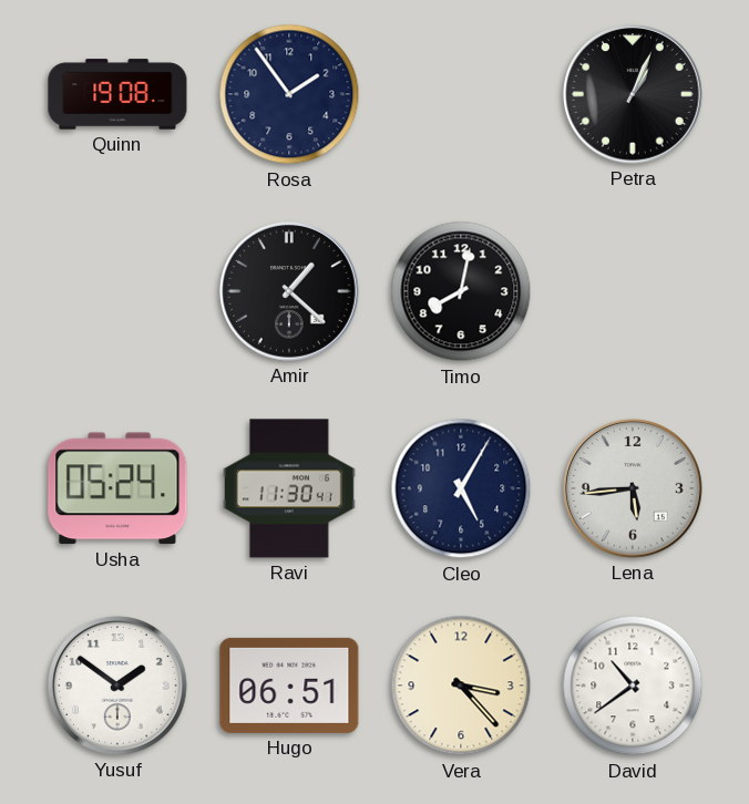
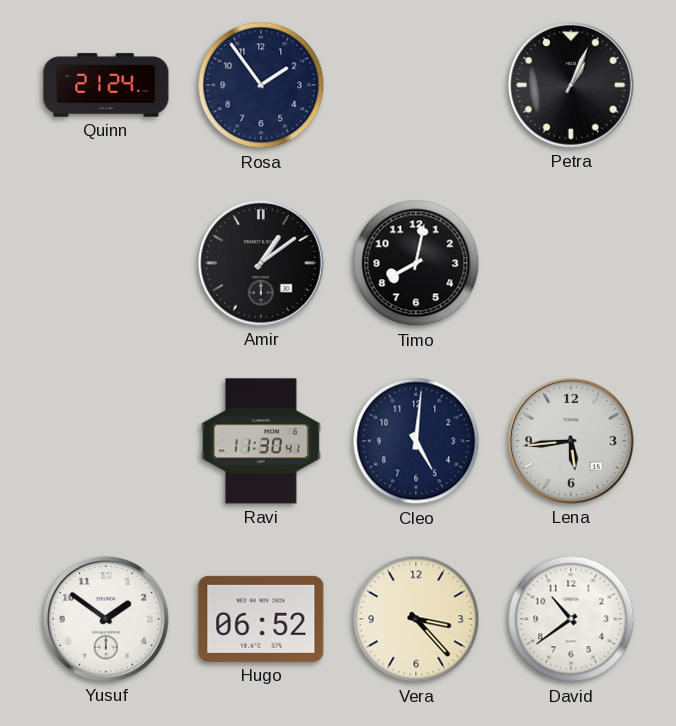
Quinn: 19:08 -> 21:24 (106, 85)
Amir: 1:22 -> 1:09 (261, 263)
Usha: 05:24 -> none (117, 488)
Cleo: 5:05 -> 5:01 (416, 441)
Hugo: 06:51 -> 06:52 (261, 619)
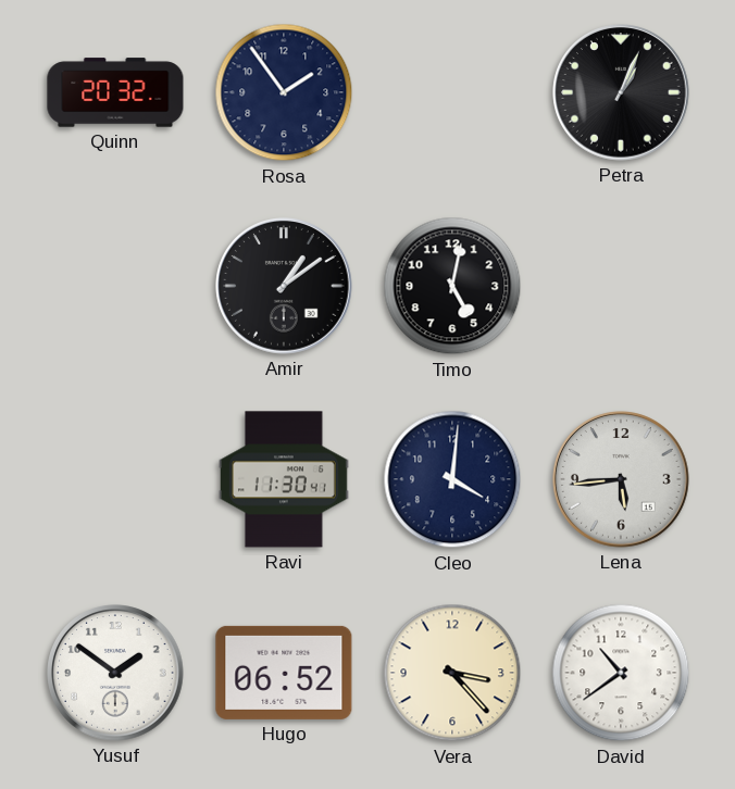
Quinn: 21:24 -> 20:32 (115, 92)
Timo: 8:02 -> 5:02 (452, 286)
Cleo: 5:01 -> 4:01 (452, 479)
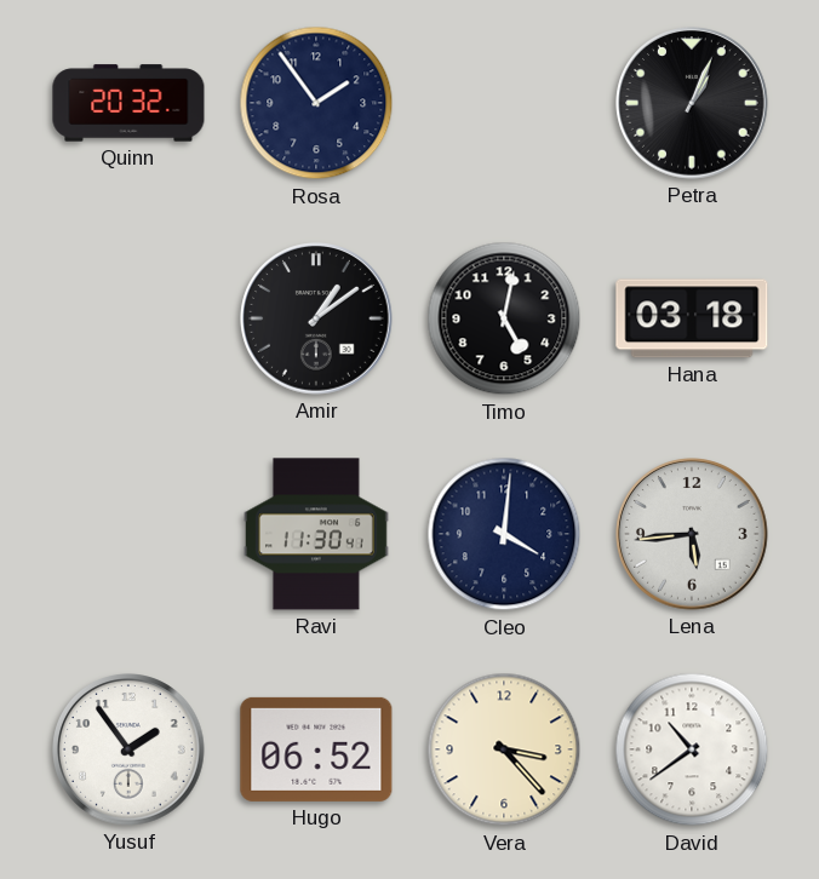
Hana: none -> 03:18 (692, 318)
Yusuf: 1:51 -> 1:54 (128, 749)
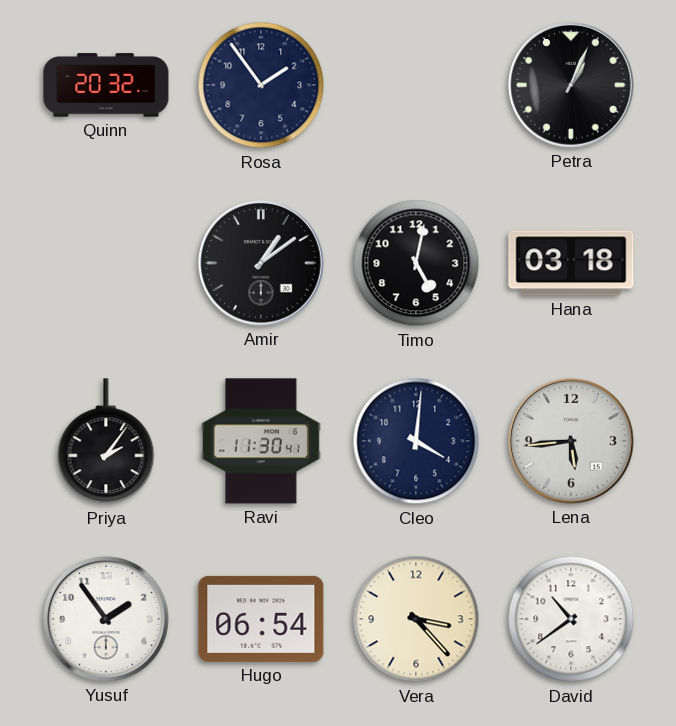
Priya: none -> 2:06 (106, 442)
Hugo: 06:52 -> 06:54 (261, 619)
